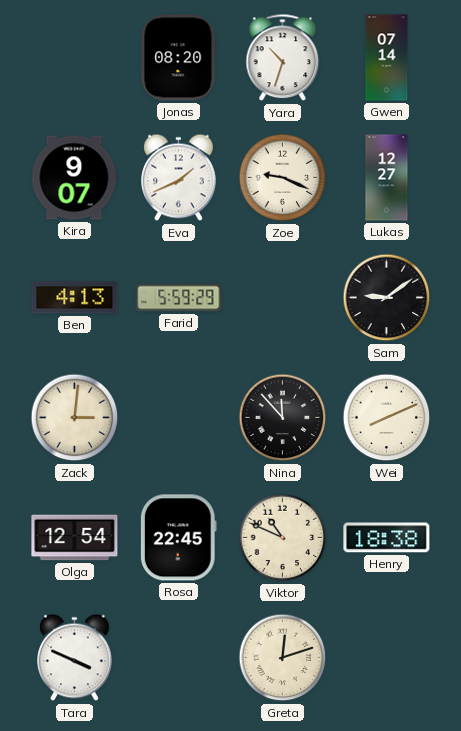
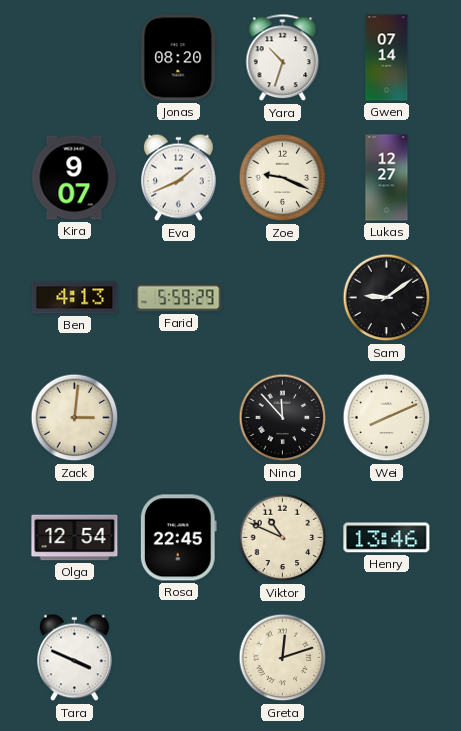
Henry: 18:38 -> 13:46 (387, 538)
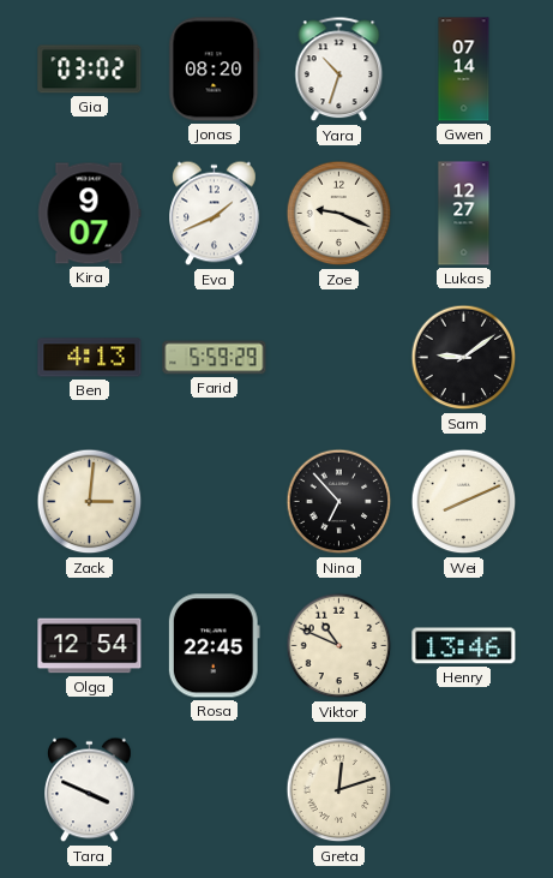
Gia: none -> 03:02 (90, 70)
Nina: 11:53 -> 6:53 (339, 502)
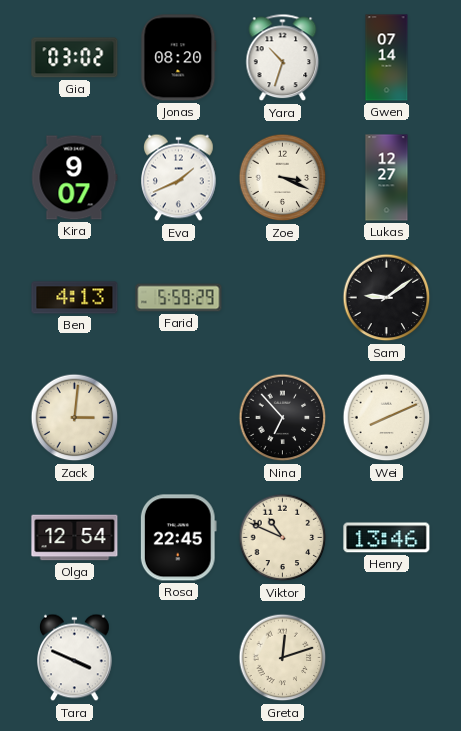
Zoe: 9:19 -> 3:19 (283, 178)
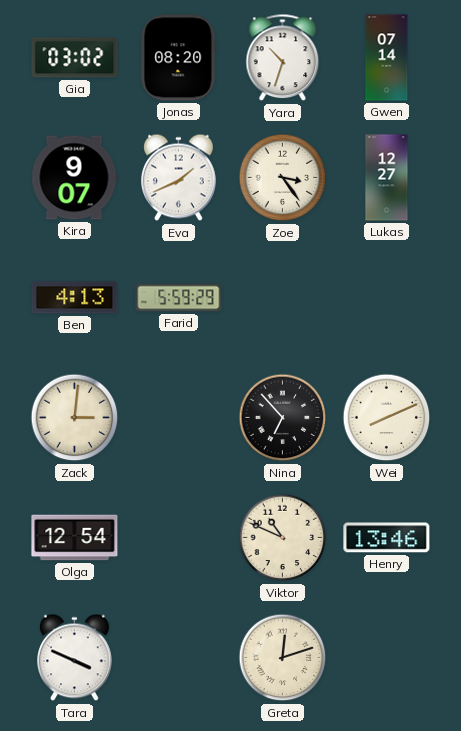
Zoe: 3:19 -> 3:24 (283, 178)
Sam: 9:09 -> none (387, 298)
Rosa: 22:45 -> none (178, 538)
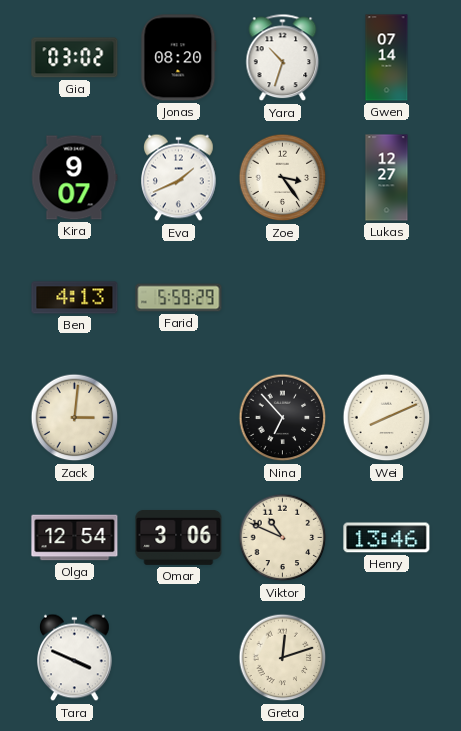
Omar: none -> 3:06 (179, 537)
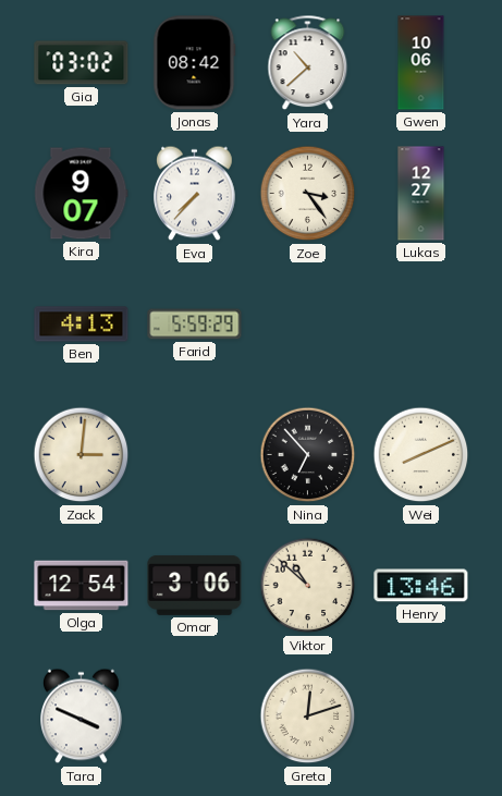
Jonas: 08:20 -> 08:42 (195, 63)
Yara: 10:33 -> 10:38 (308, 63)
Gwen: 07:14 -> 10:06 (421, 63)
Eva: 1:41 -> 7:37 (195, 194)
Viktor: 10:49 -> 10:52 (308, 586)
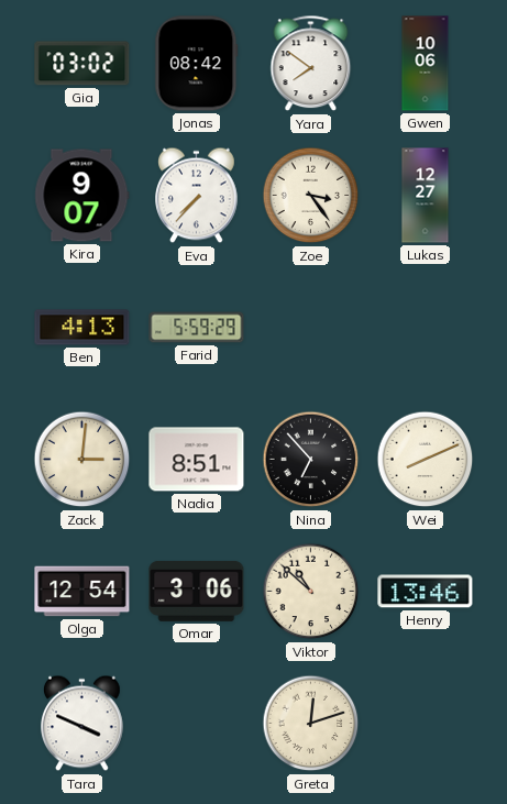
Yara: 10:38 -> 7:51 (311, 64)
Nadia: none -> 8:51 (197, 460)
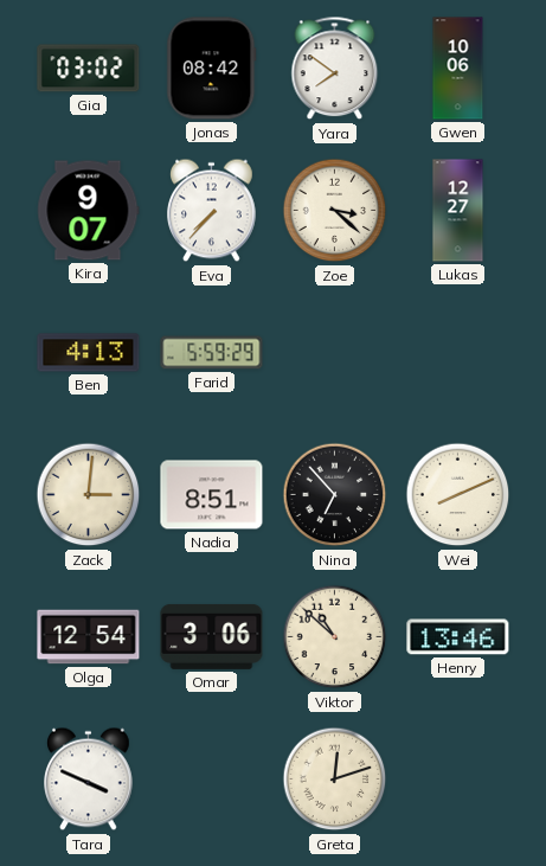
Zoe: 3:24 -> 3:22 (335, 211)
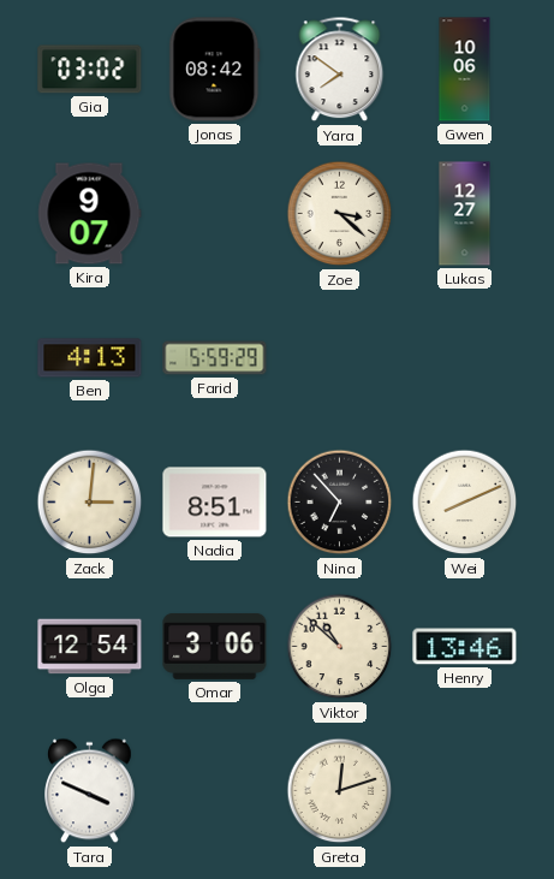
Eva: 7:37 -> none (212, 211)
